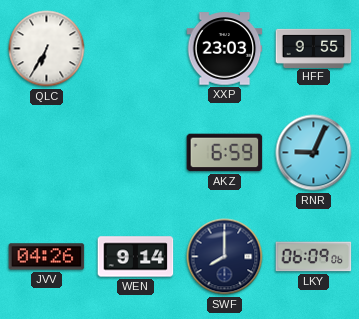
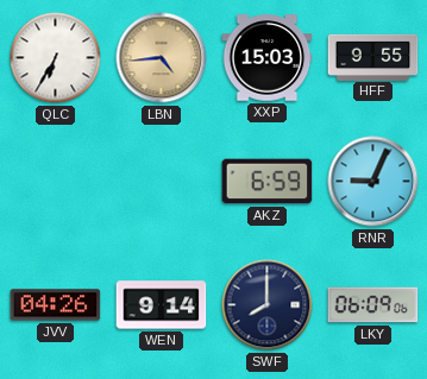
LBN: none -> 4:44 (162, 58)
XXP: 23:03 -> 15:03 (268, 58)
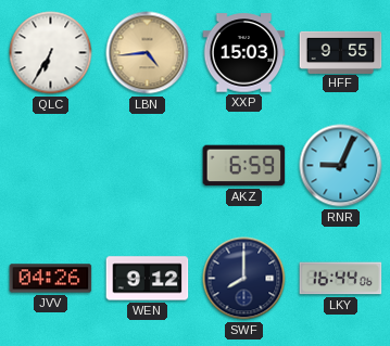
WEN: 9:14 -> 9:12 (148, 279)
LKY: 06:09 -> 16:44 (341, 279)
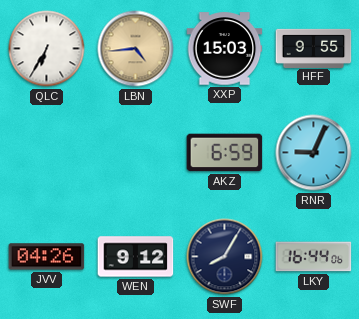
SWF: 8:00 -> 8:05 (225, 257)
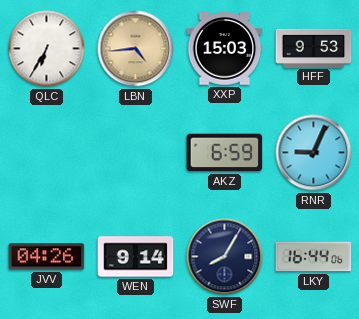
HFF: 9:55 -> 9:53 (314, 48)
WEN: 9:12 -> 9:14 (136, 257)
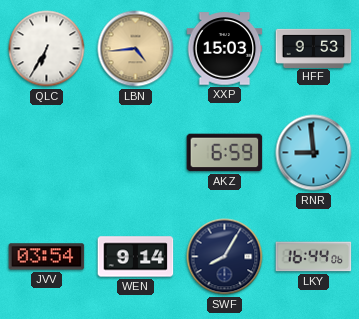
RNR: 9:04 -> 8:59 (314, 153)
JVV: 04:26 -> 03:54 (47, 257)
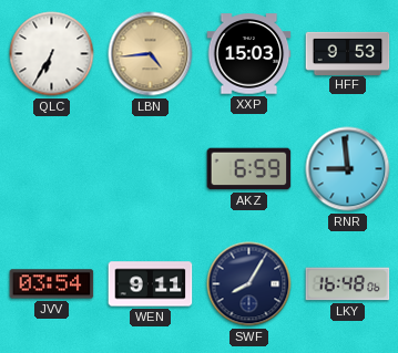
WEN: 9:14 -> 9:11 (151, 284)
LKY: 16:44 -> 16:48 (348, 284)
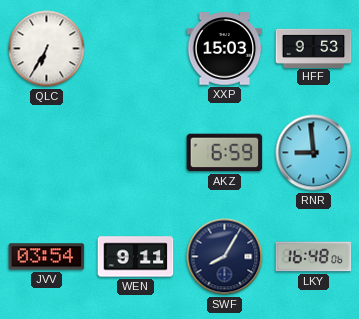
LBN: 4:44 -> none (151, 54)
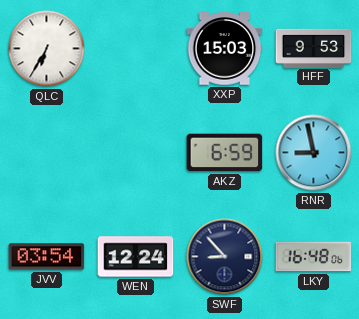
RNR: 8:59 -> 8:58 (314, 153)
WEN: 9:11 -> 12:24 (136, 257)
SWF: 8:05 -> 8:53 (225, 257)
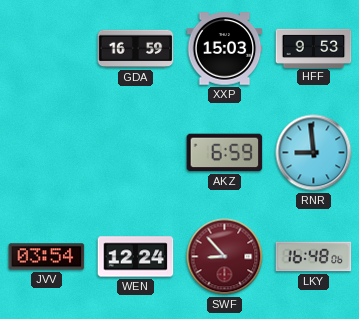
QLC: 6:35 -> none (47, 49)
GDA: none -> 16:59 (136, 49)
RNR: 8:58 -> 8:59 (314, 153)
SWF dial: navy -> burgundy (225, 257)
